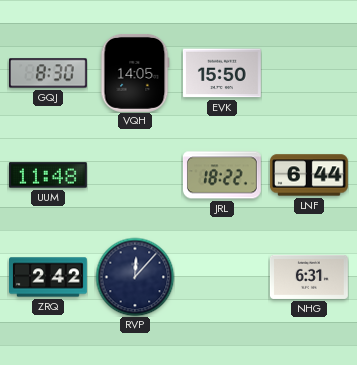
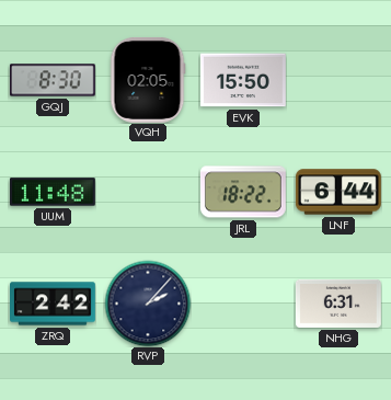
VQH: 14:05 -> 02:05 (148, 80)
RVP: 12:07 -> 2:07 (148, 304)
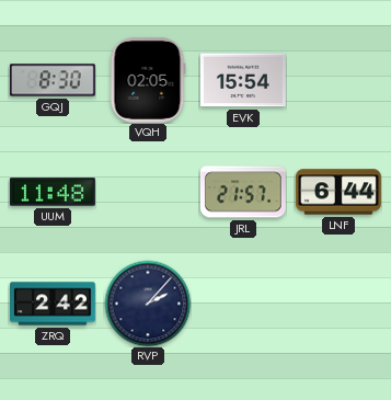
EVK: 15:50 -> 15:54 (243, 80)
JRL: 18:22 -> 21:57 (243, 192)
NHG: 6:31 -> none (338, 304)
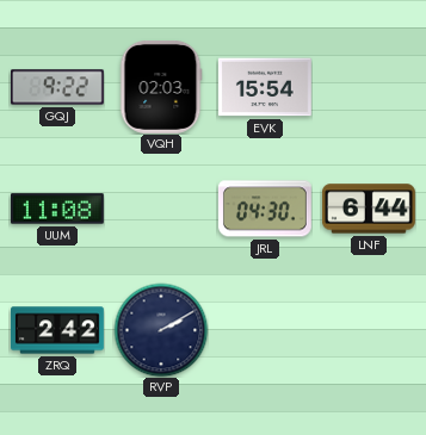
GQJ: 8:30 -> 9:22 (57, 87)
VQH: 02:05 -> 02:03 (161, 87)
UUM: 11:48 -> 11:08 (57, 209)
JRL: 21:57 -> 04:30 (265, 209)
RVP: 2:07 -> 2:10 (161, 330)
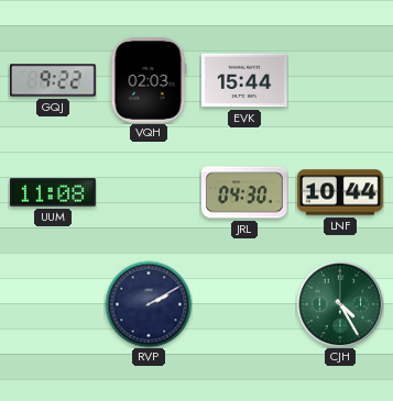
EVK: 15:54 -> 15:44 (244, 80)
LNF: 6:44 -> 10:44 (340, 192)
ZRQ: 2:42 -> none (58, 330)
CJH: none -> 4:25 (340, 304)
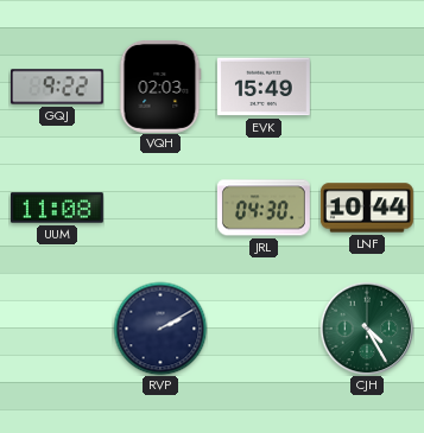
EVK: 15:44 -> 15:49 (264, 87)
